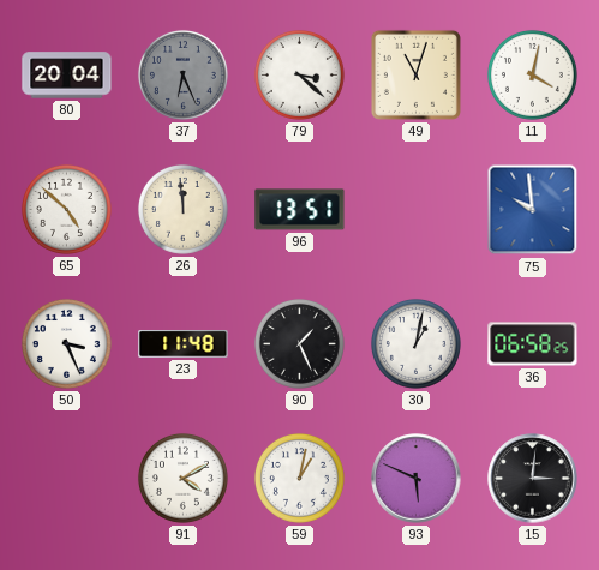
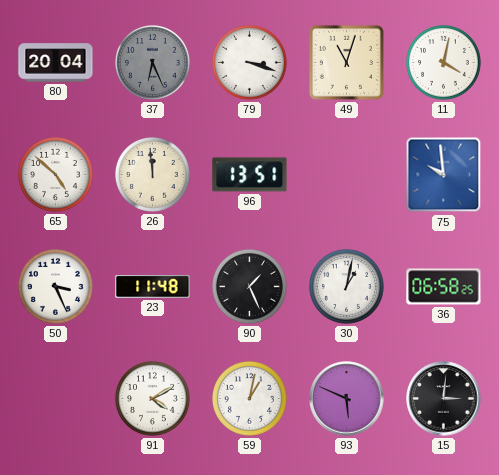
79: 3:22 -> 3:18 (249, 62)
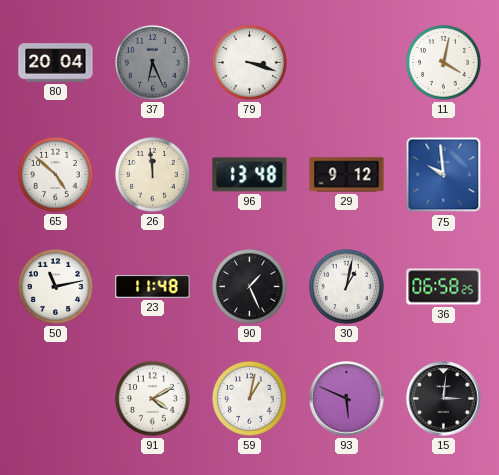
49: 11:03 -> none (346, 62)
96: 13:51 -> 13:48 (250, 175)
29: none -> 9:12 (347, 175)
50: 3:26 -> 11:13 (55, 286)
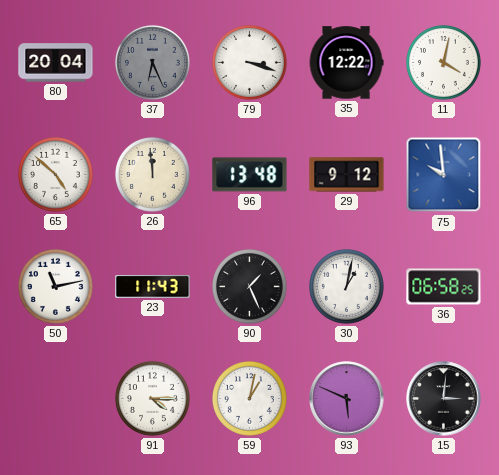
35: none -> 12:22 (346, 63)
23: 11:48 -> 11:43 (153, 287)
91: 4:10 -> 4:15 (152, 398)
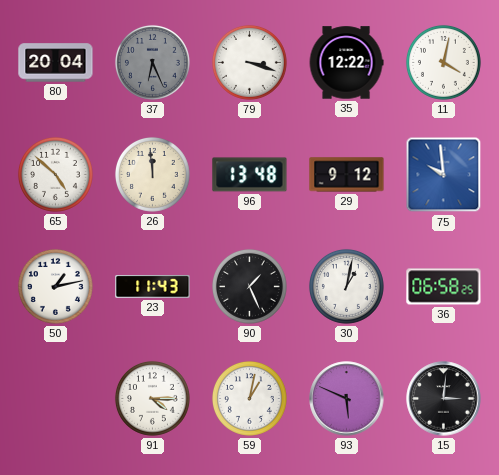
50: 11:13 -> 1:13 (55, 286)
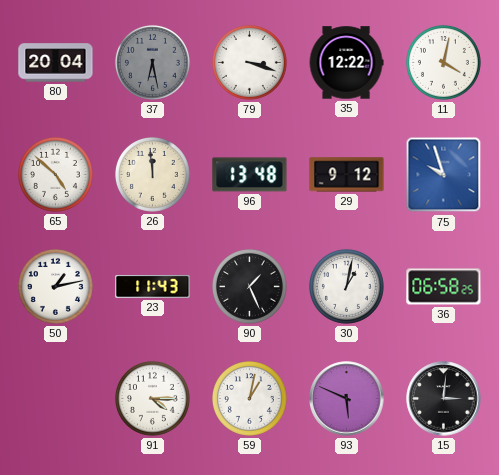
37: 6:26 -> 6:28 (152, 62)
75: 9:59 -> 9:57 (444, 175)
